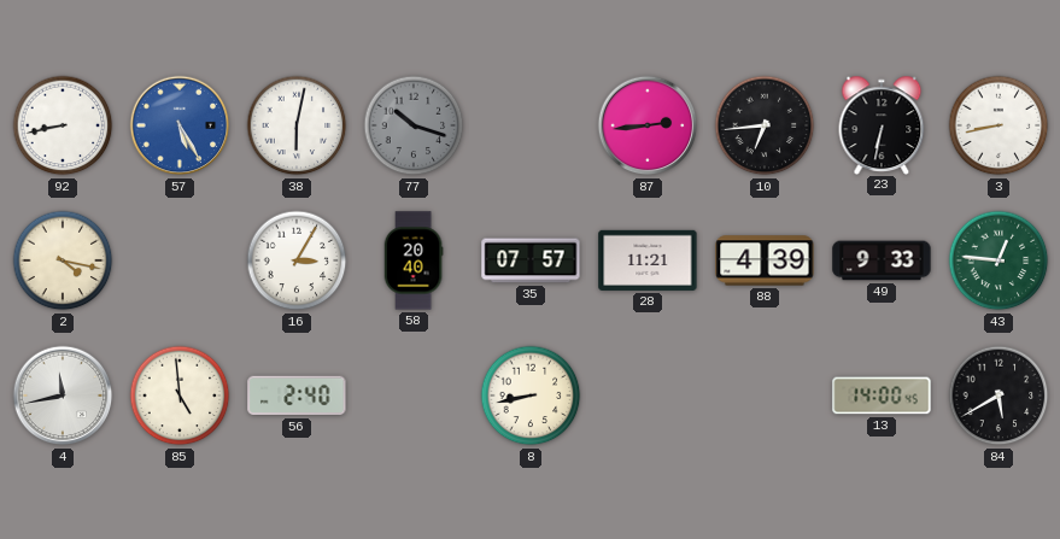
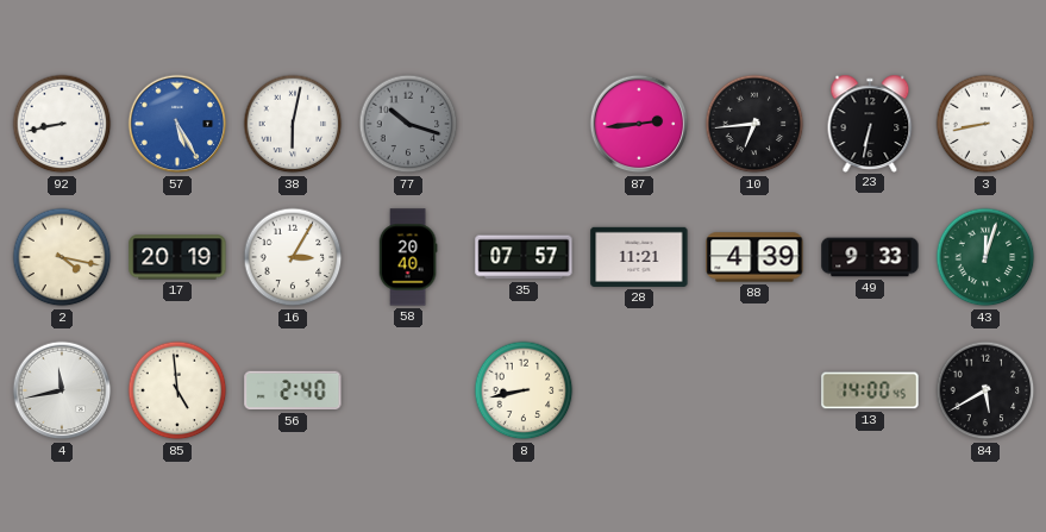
17: none -> 20:19 (177, 257)
43: 12:46 -> 12:03 (985, 257)
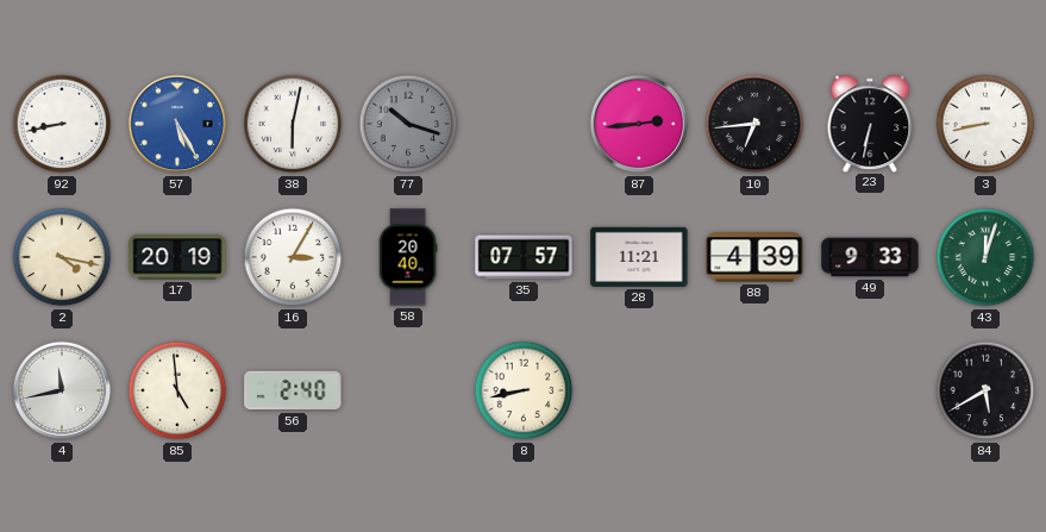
13: 14:00 -> none (870, 390)
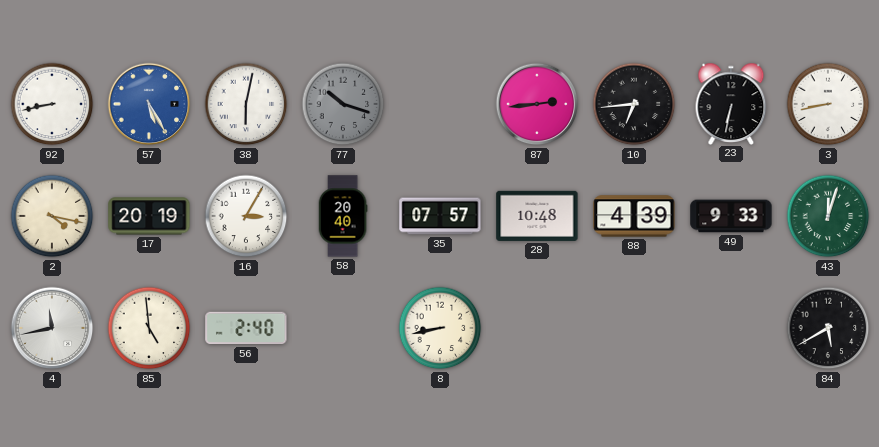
28: 11:21 -> 10:48 (537, 216)
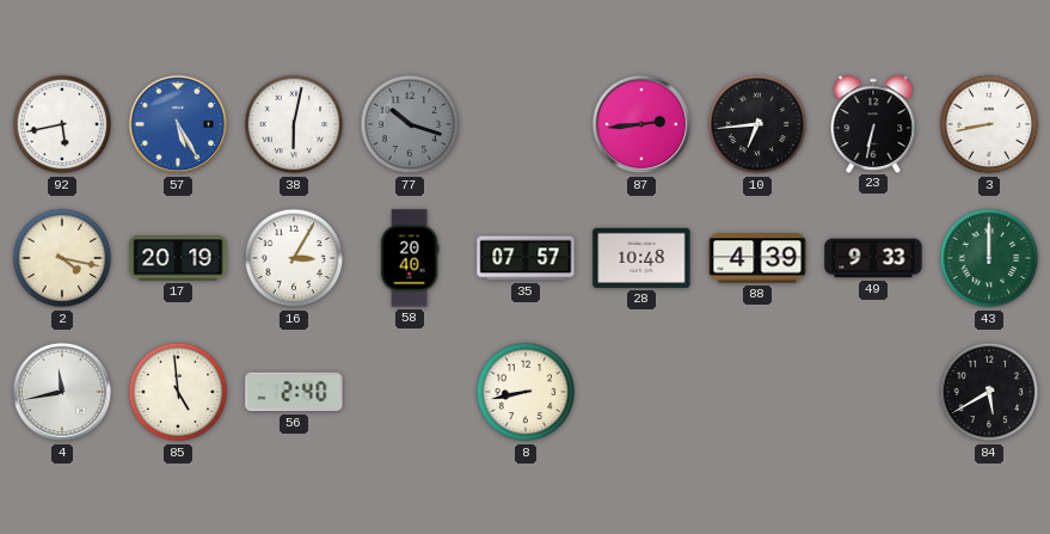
92: 8:43 -> 5:43 (62, 124)
43: 12:03 -> 12:00 (989, 258)
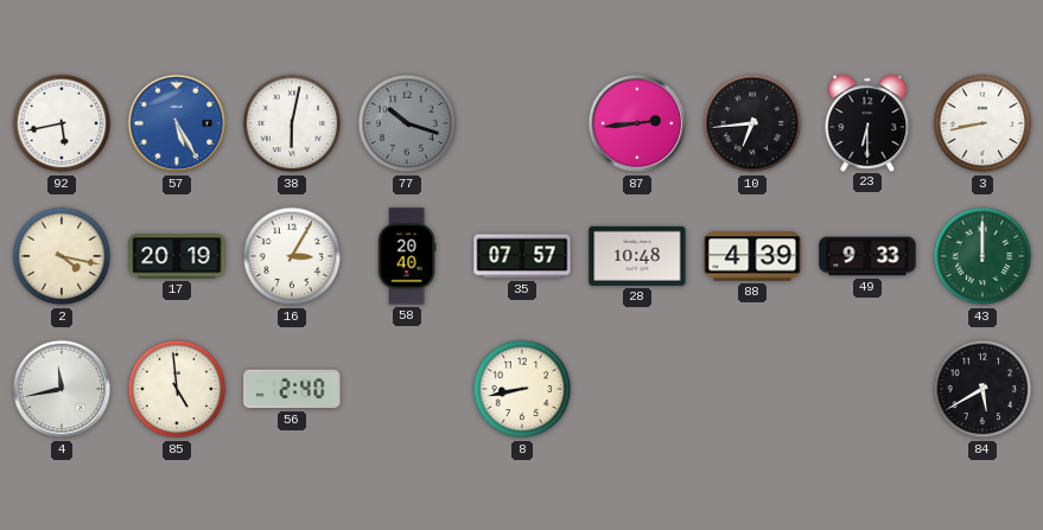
23: 6:32 -> 6:30 (867, 122)
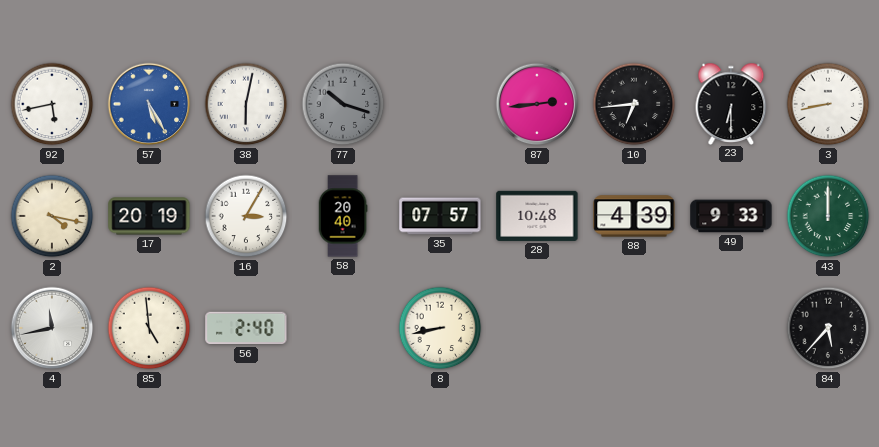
84: 5:40 -> 5:37 (828, 328)
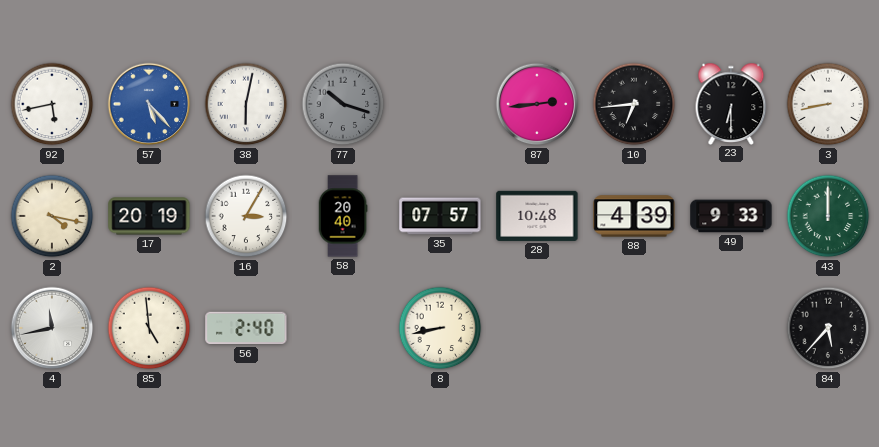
57: 5:25 -> 5:23 (149, 104)
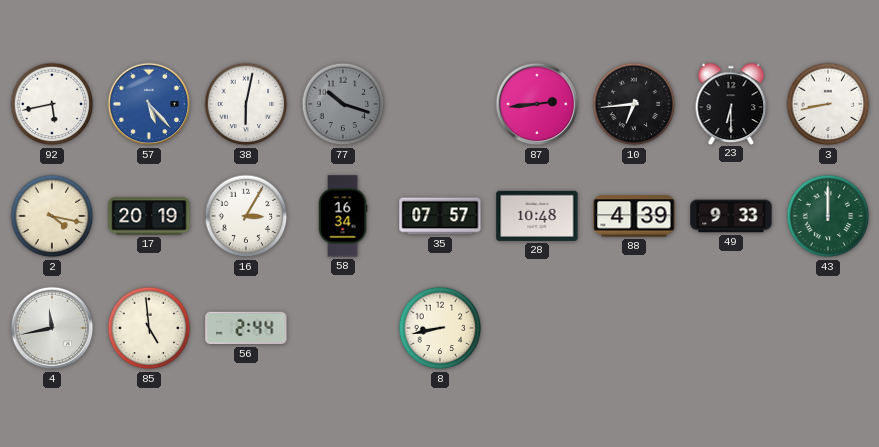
58: 20:40 -> 16:34 (343, 216)
56: 2:40 -> 2:44 (246, 328)
84: 5:37 -> none (828, 328)
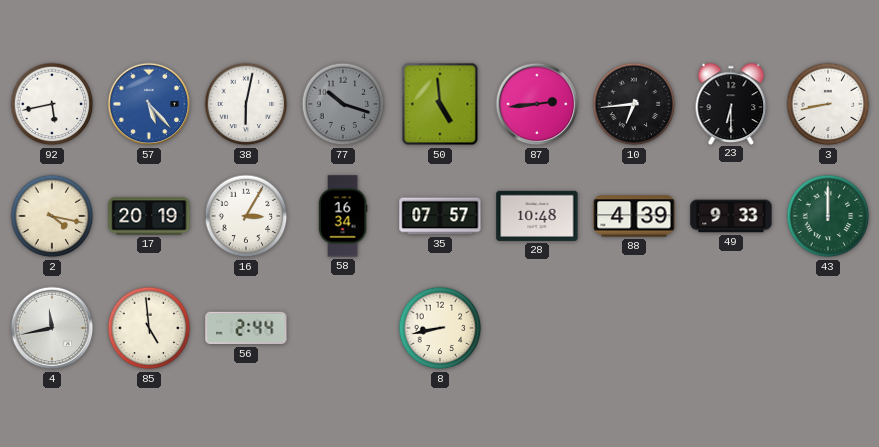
50: none -> 4:59 (440, 104)
